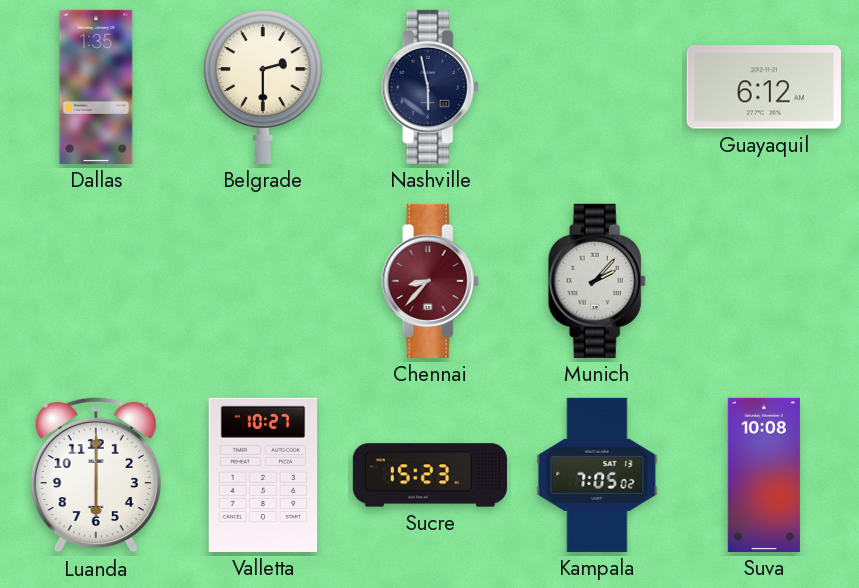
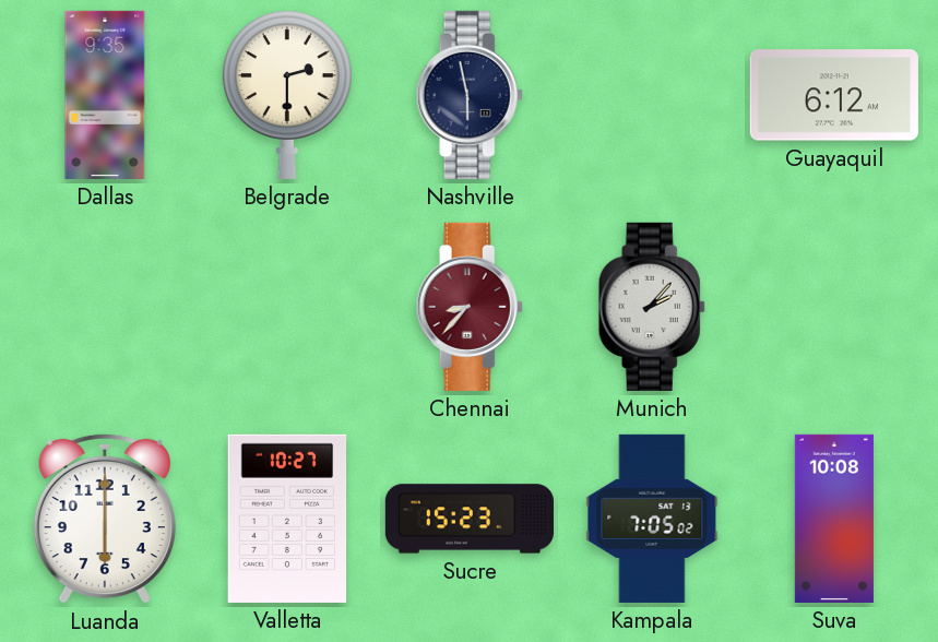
Dallas: 1:35 -> 9:35 (105, 95)
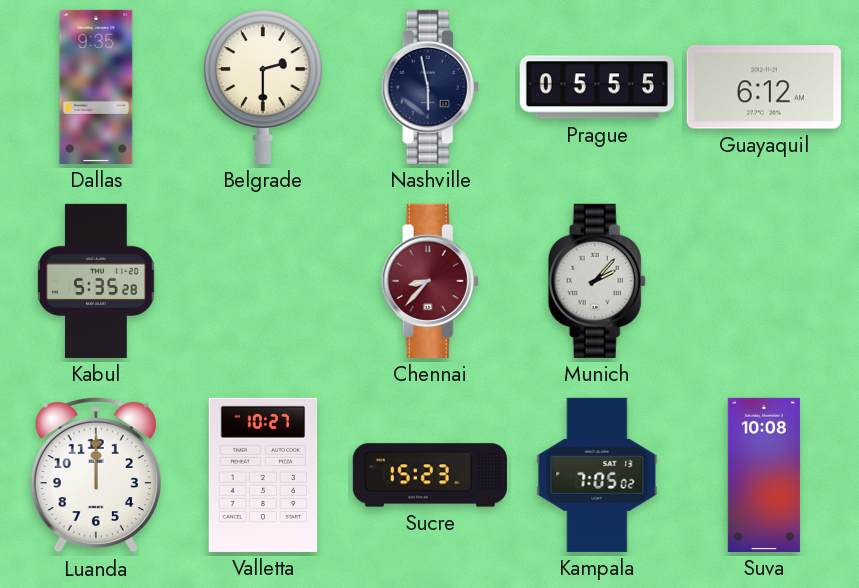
Prague: none -> 05:55 (597, 87)
Kabul: none -> 5:35 (96, 281)
Luanda: 6:00 -> 12:00 (96, 475)
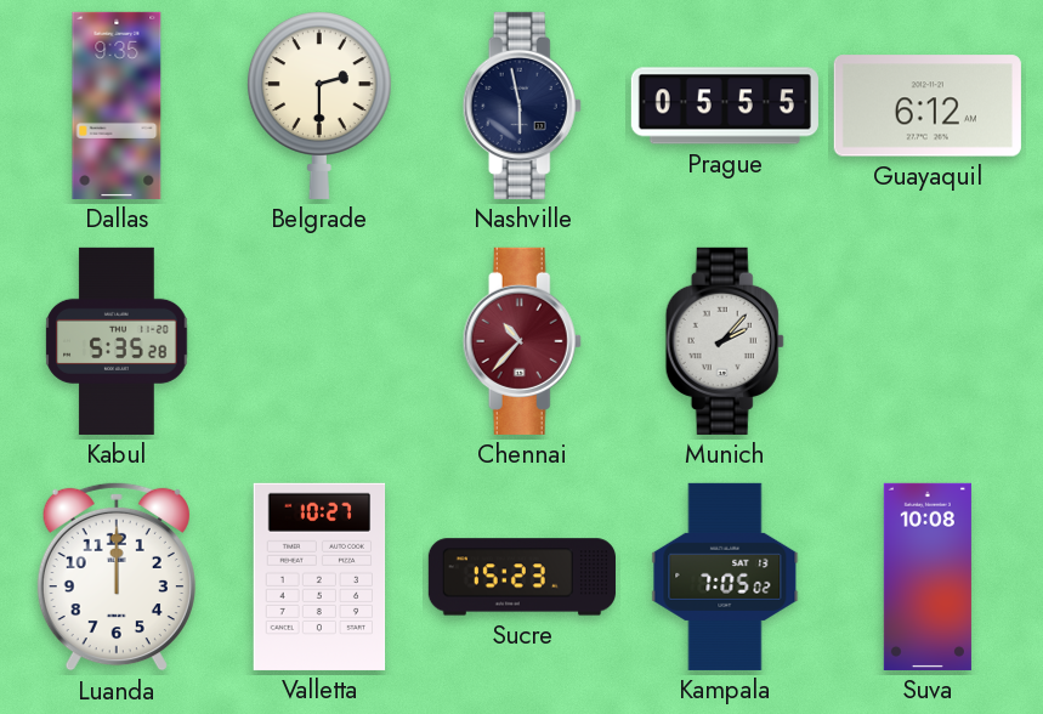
Chennai: 8:37 -> 10:37 (522, 341)
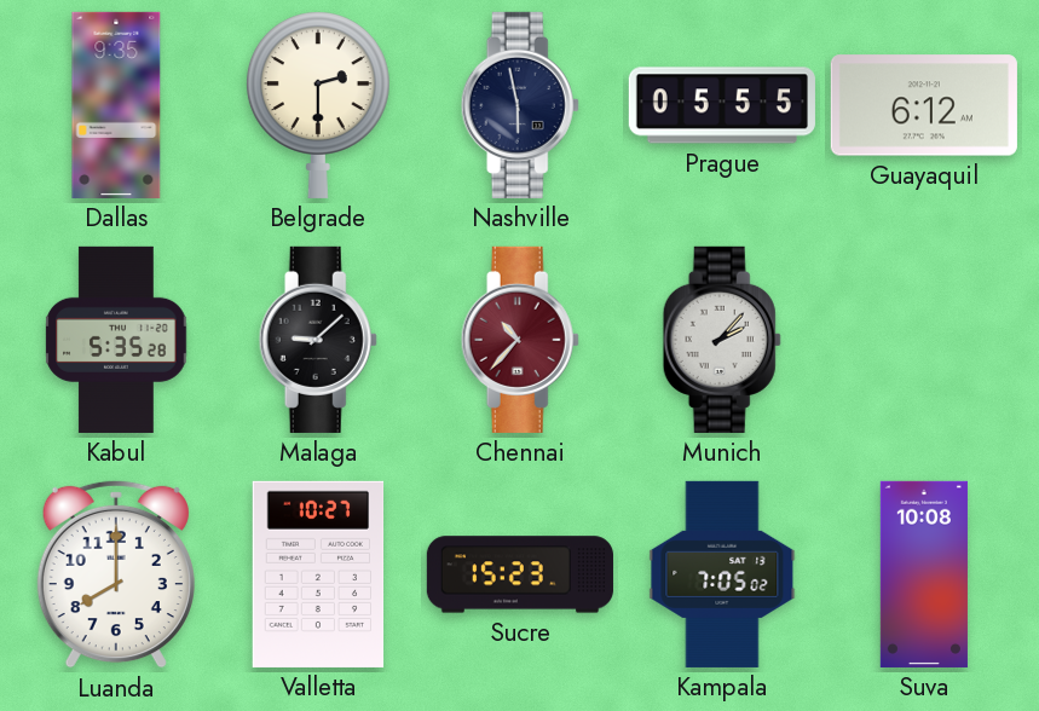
Malaga: none -> 9:08 (318, 340)
Luanda: 12:00 -> 8:00 (116, 574)
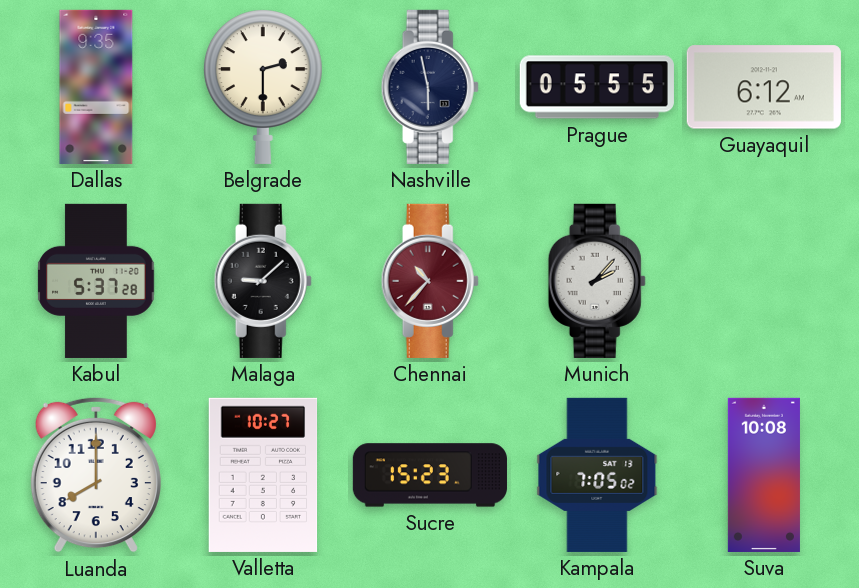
Kabul: 5:35 -> 5:37 (96, 281)
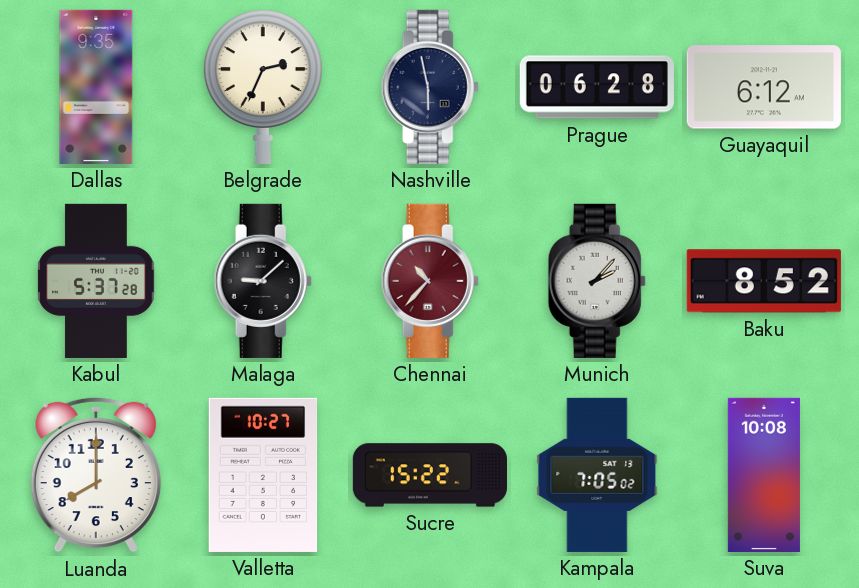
Belgrade: 2:30 -> 2:34 (263, 87)
Prague: 05:55 -> 06:28 (597, 87)
Baku: none -> 8:52 (764, 281)
Sucre: 15:23 -> 15:22 (430, 475)
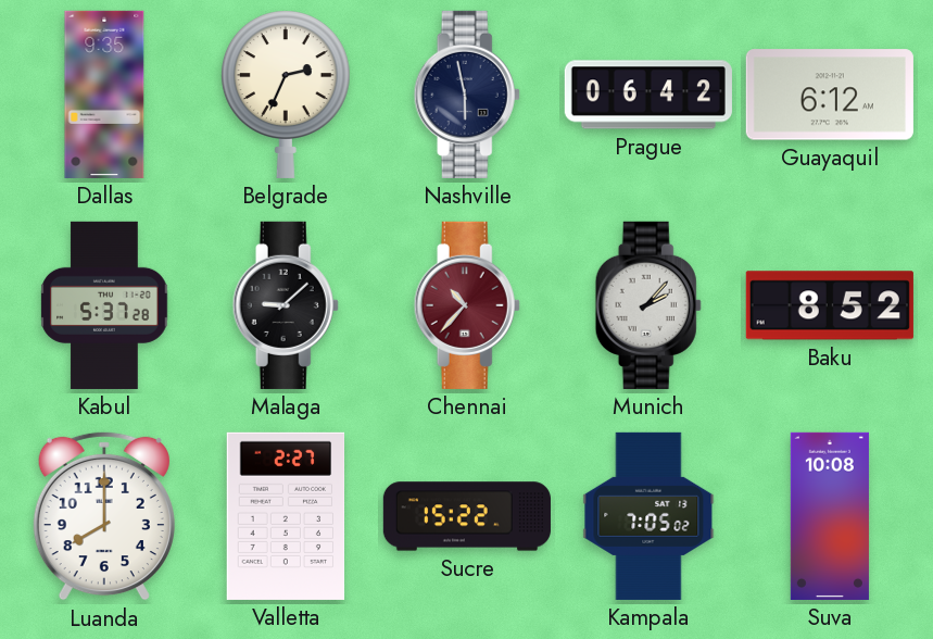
Prague: 06:28 -> 06:42 (648, 95)
Valletta: 10:27 -> 2:27 (286, 516)
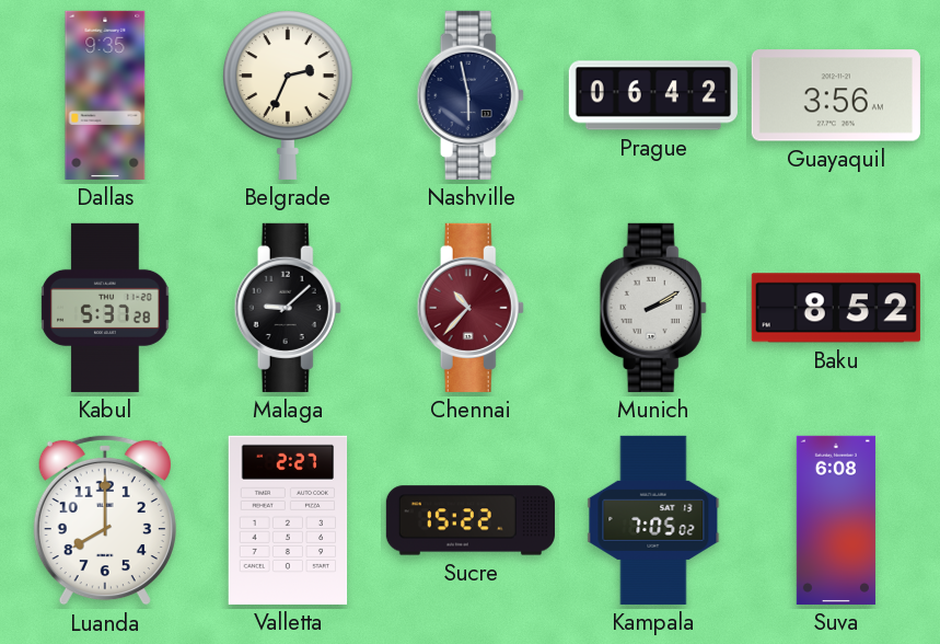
Guayaquil: 6:12 -> 3:56 (836, 95)
Munich: 2:07 -> 2:10 (653, 308)
Suva: 10:08 -> 6:08 (836, 520)
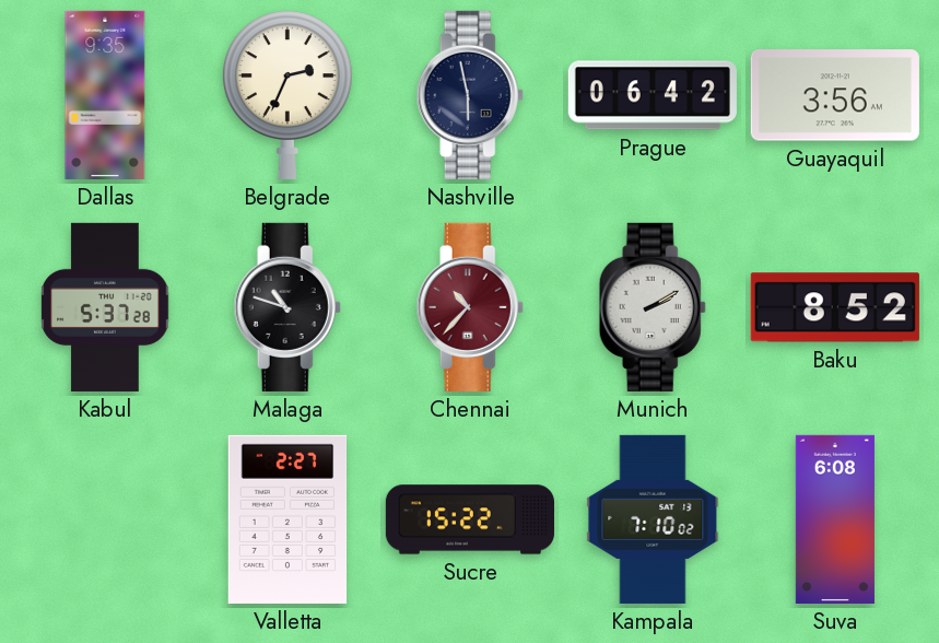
Malaga: 9:08 -> 10:48 (287, 307)
Luanda: 8:00 -> none (105, 520)
Kampala: 7:05 -> 7:10 (653, 519)
